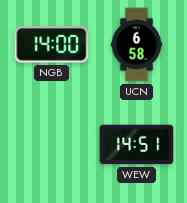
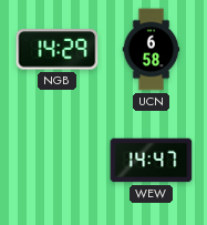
NGB: 14:00 -> 14:29 (58, 50)
WEW: 14:51 -> 14:47 (152, 161)
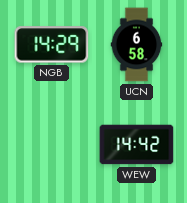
WEW: 14:47 -> 14:42 (137, 145)
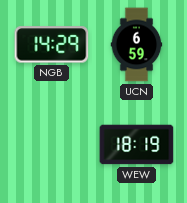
UCN: 6:58 -> 6:59 (137, 45)
WEW: 14:42 -> 18:19 (137, 145)
